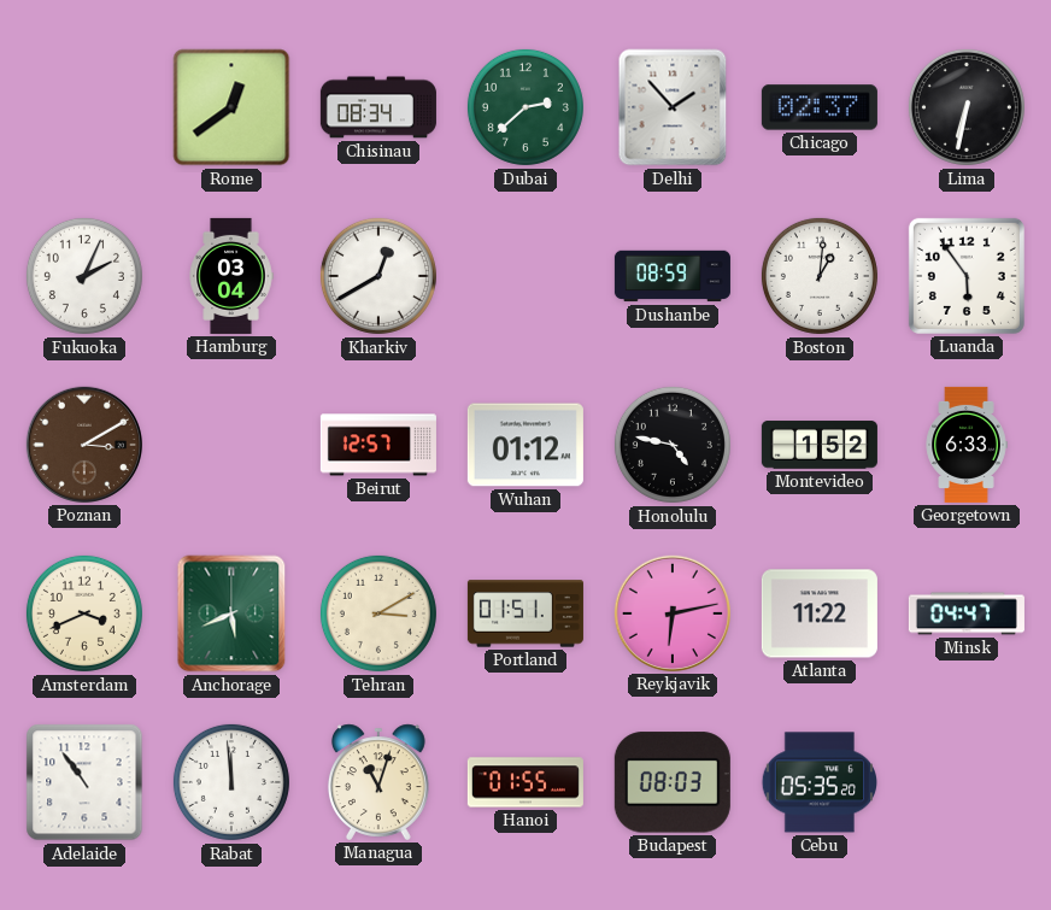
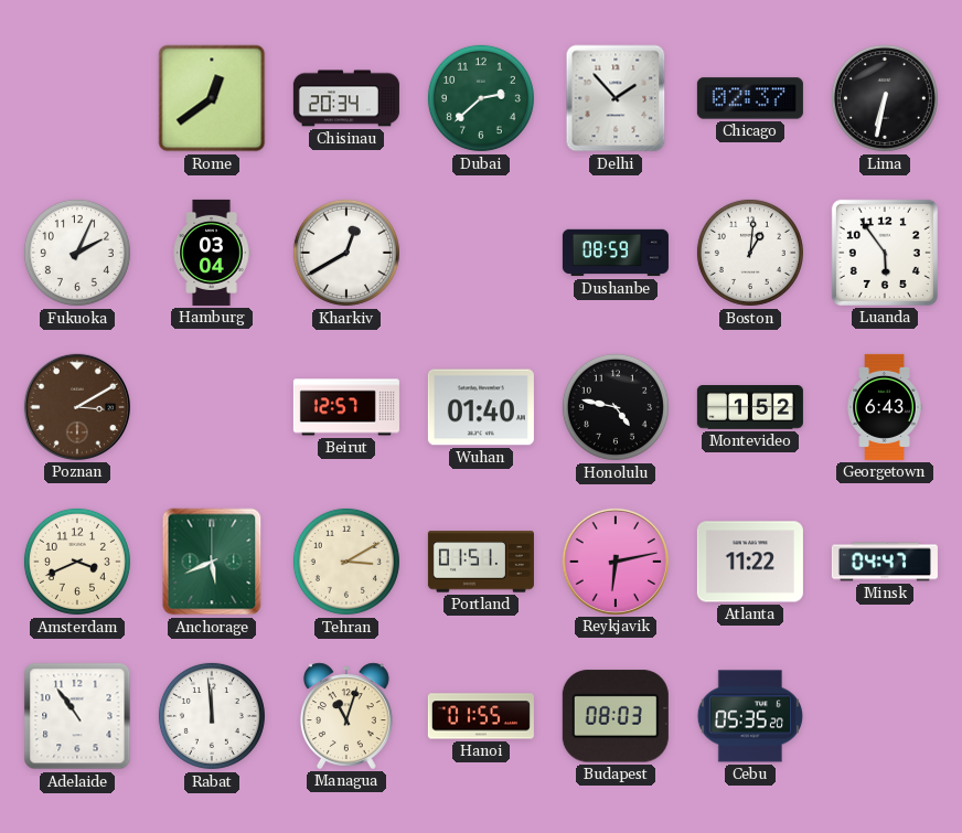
Chisinau: 08:34 -> 20:34 (346, 98)
Wuhan: 01:12 -> 01:40 (481, 407)
Georgetown: 6:33 -> 6:43 (885, 407)
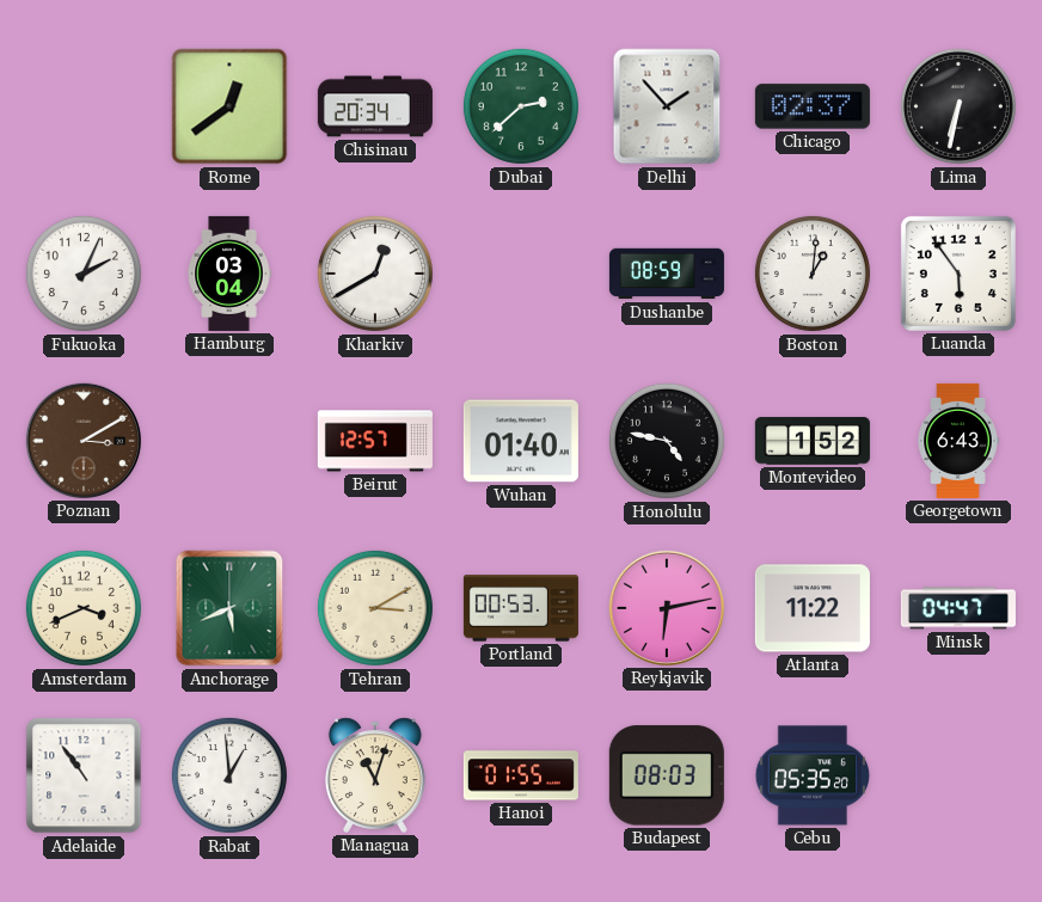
Portland: 01:51 -> 00:53 (521, 608)
Rabat: 11:59 -> 12:59 (229, 775)
